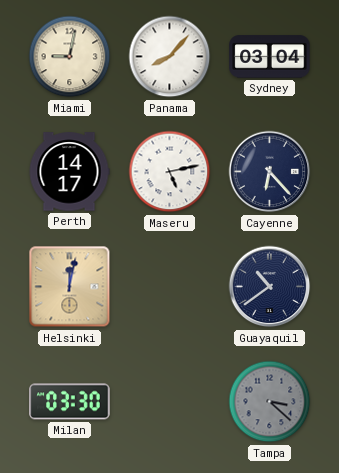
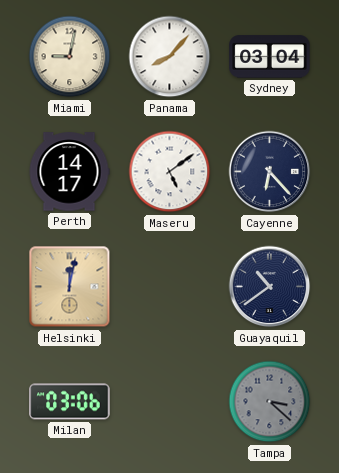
Maseru: 5:13 -> 5:09 (170, 172)
Milan: 03:30 -> 03:06 (70, 402)
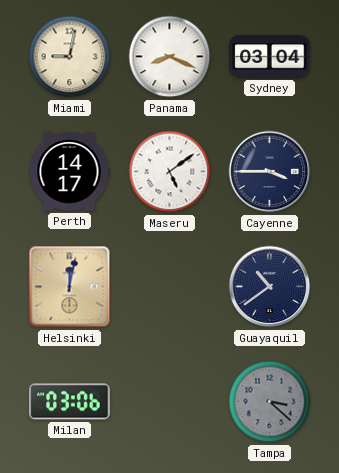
Panama: 8:07 -> 8:19 (170, 57)
Cayenne: 6:23 -> 3:45 (270, 172)
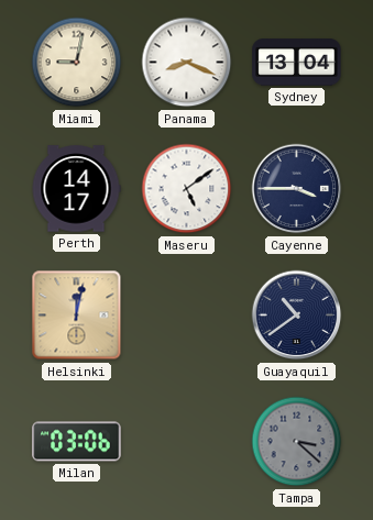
Sydney: 03:04 -> 13:04 (297, 63)
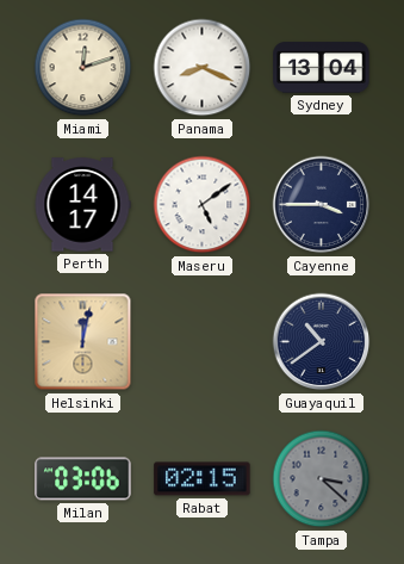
Miami: 9:02 -> 12:12 (83, 68)
Rabat: none -> 02:15 (203, 479)
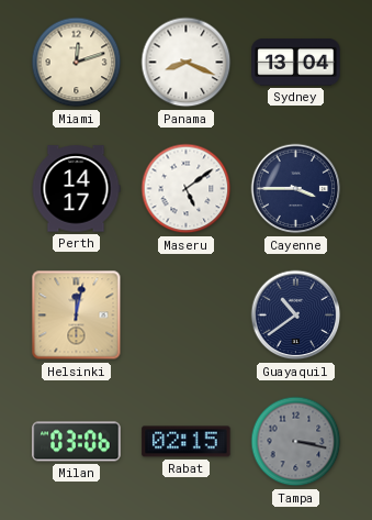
Tampa: 3:22 -> 3:17 (296, 442)
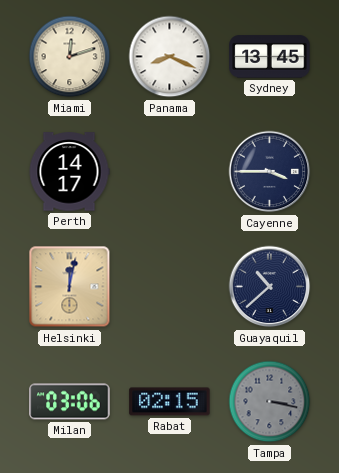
Sydney: 13:04 -> 13:45 (270, 57)
Maseru: 5:09 -> none (187, 189)
Guayaquil: 10:39 -> 10:38 (270, 287)
